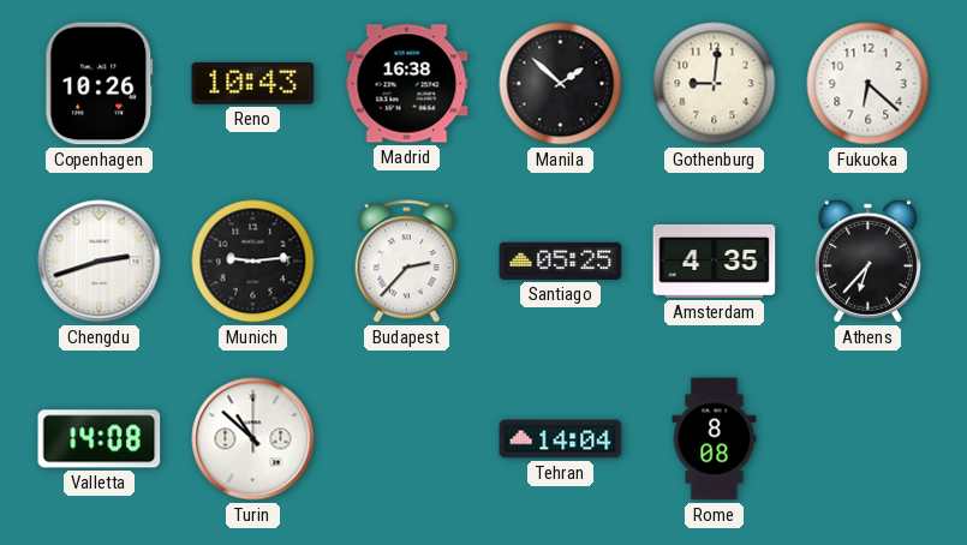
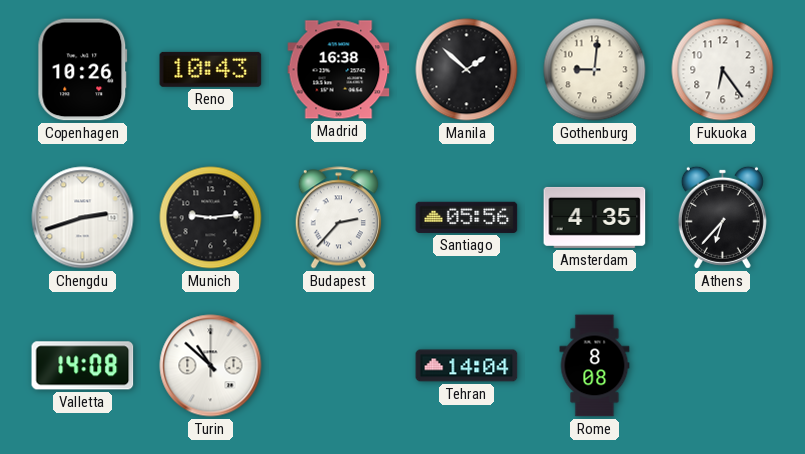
Fukuoka: 6:22 -> 6:24 (723, 70)
Santiago: 05:25 -> 05:56 (467, 217)
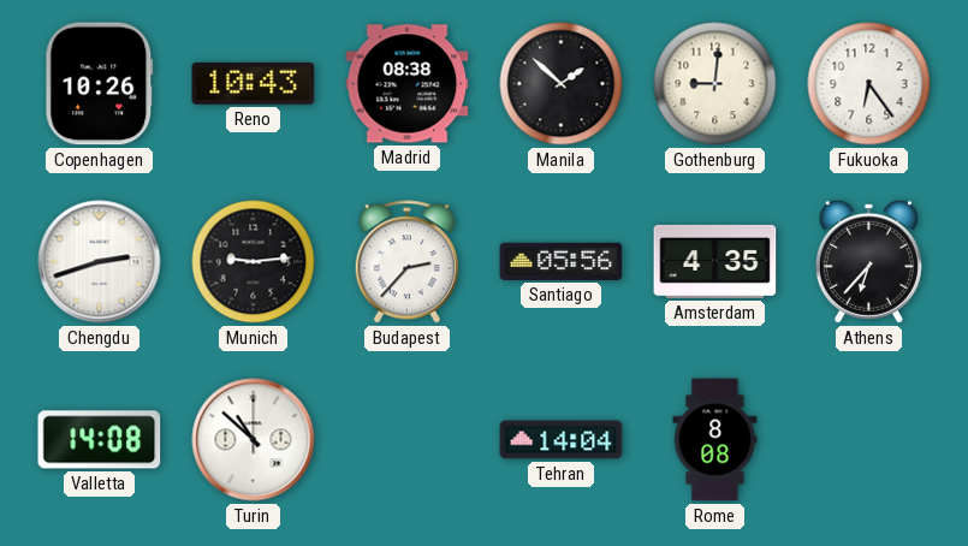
Madrid: 16:38 -> 08:38 (408, 84)
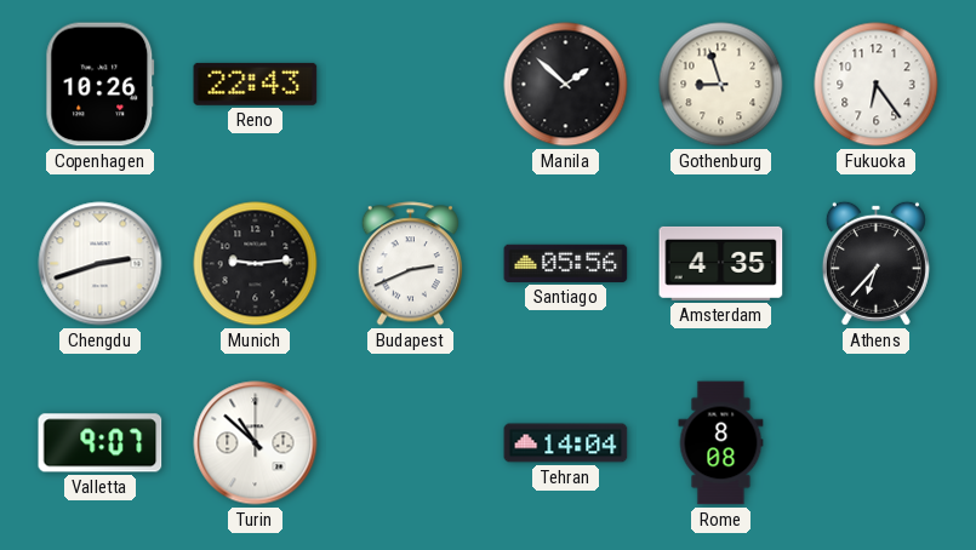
Reno: 10:43 -> 22:43 (256, 84)
Madrid: 08:38 -> none (408, 84)
Gothenburg: 9:01 -> 8:57 (721, 85)
Budapest: 2:37 -> 2:41 (410, 264)
Valletta: 14:08 -> 9:07 (101, 443)
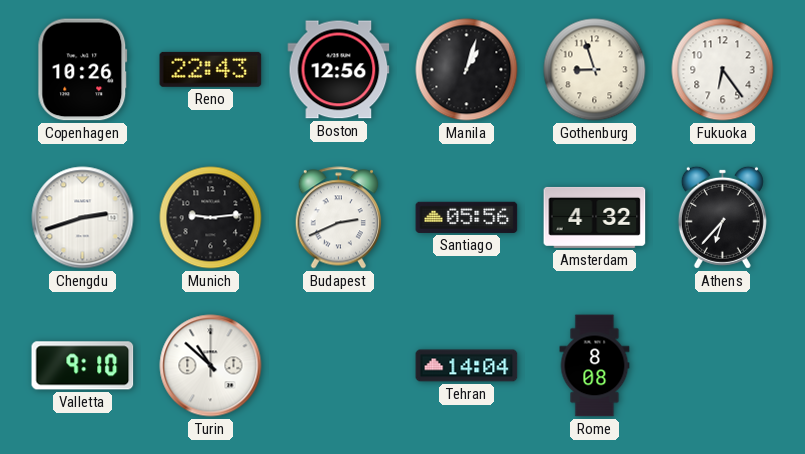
Boston: none -> 12:56 (339, 70)
Manila: 1:52 -> 1:03 (467, 70)
Amsterdam: 4:35 -> 4:32 (595, 217)
Valletta: 9:07 -> 9:10 (83, 366)
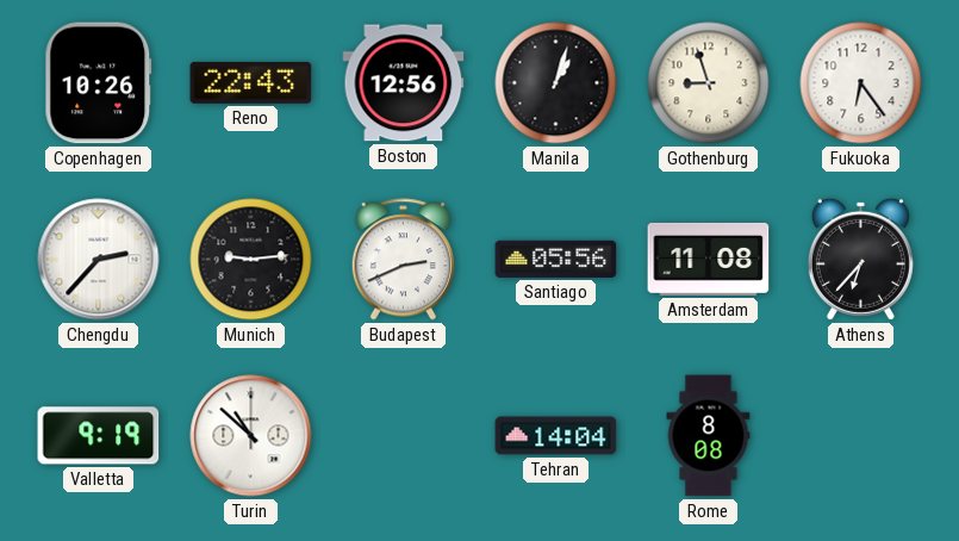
Chengdu: 2:42 -> 2:37 (99, 260)
Amsterdam: 4:32 -> 11:08 (709, 259)
Valletta: 9:10 -> 9:19 (99, 436)
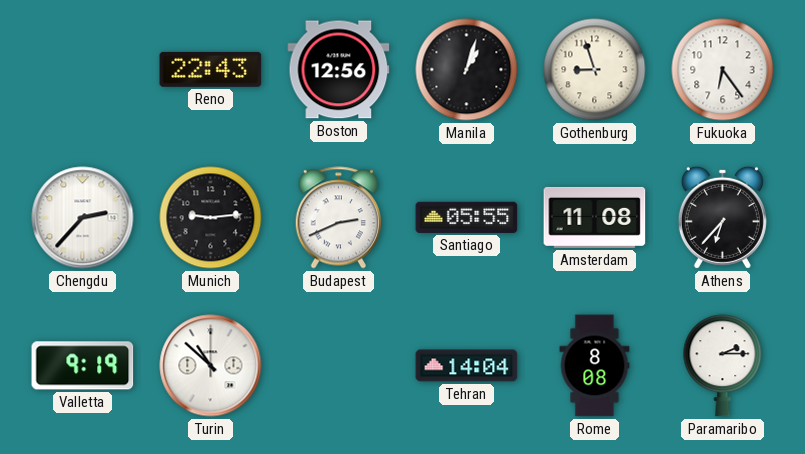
Copenhagen: 10:26 -> none (99, 83)
Santiago: 05:56 -> 05:55 (467, 217)
Paramaribo: none -> 2:15 (723, 366)
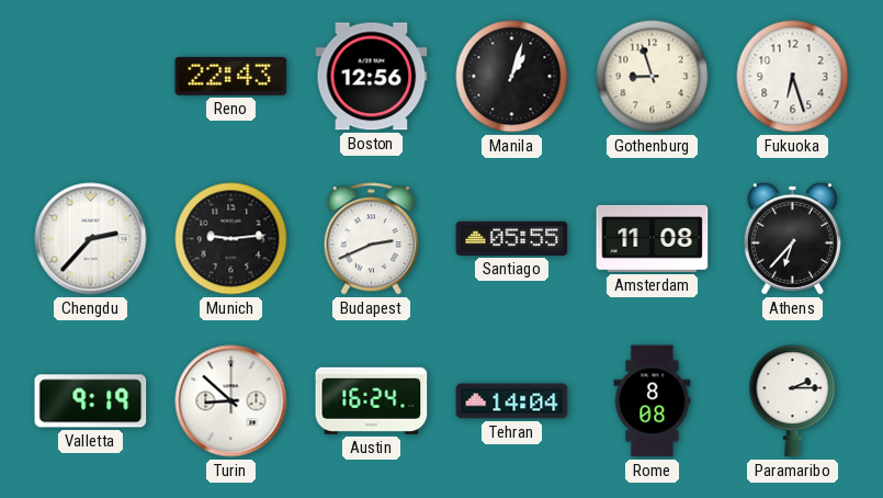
Fukuoka: 6:24 -> 6:27 (793, 77)
Turin: 10:52 -> 8:52 (231, 401)
Austin: none -> 16:24 (372, 400)
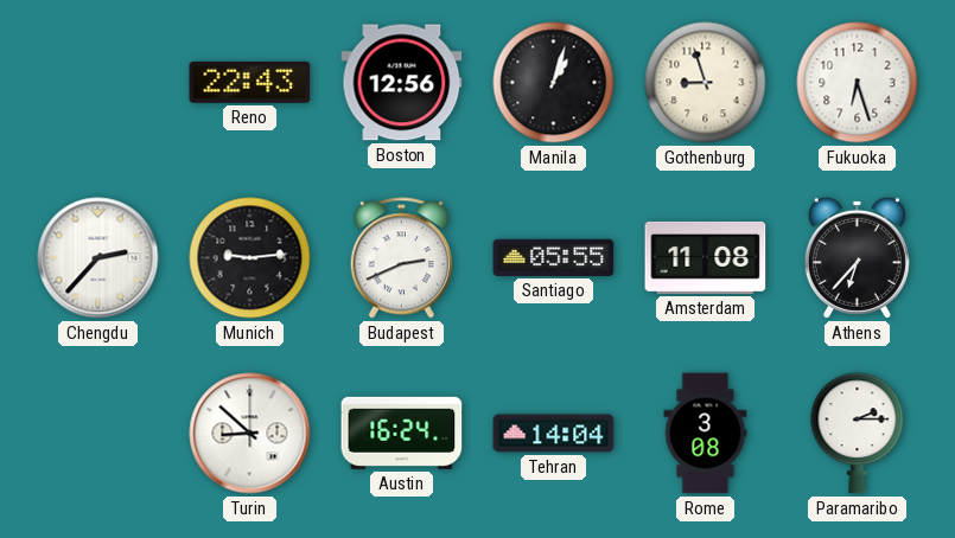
Valletta: 9:19 -> none (91, 401)
Rome: 8:08 -> 3:08 (706, 434)
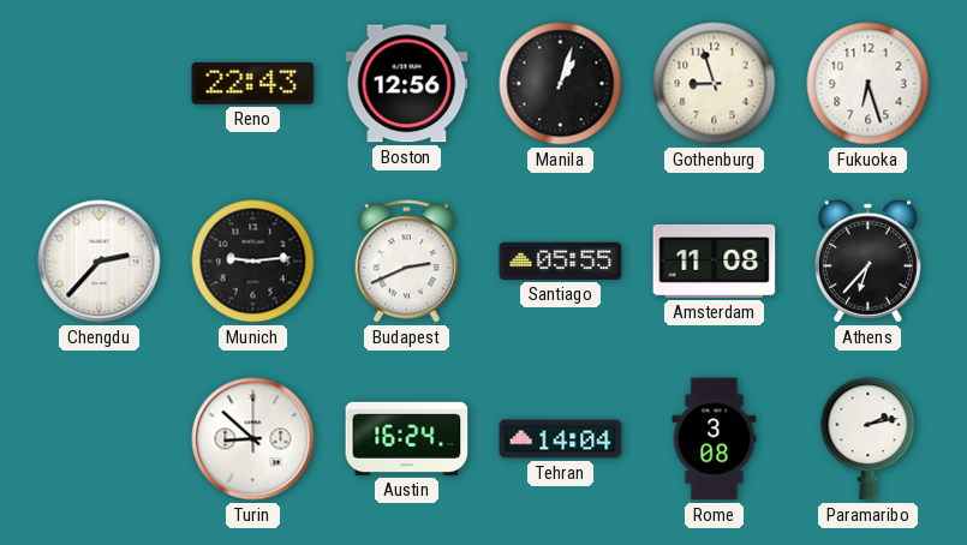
Paramaribo: 2:15 -> 2:13 (868, 439)
